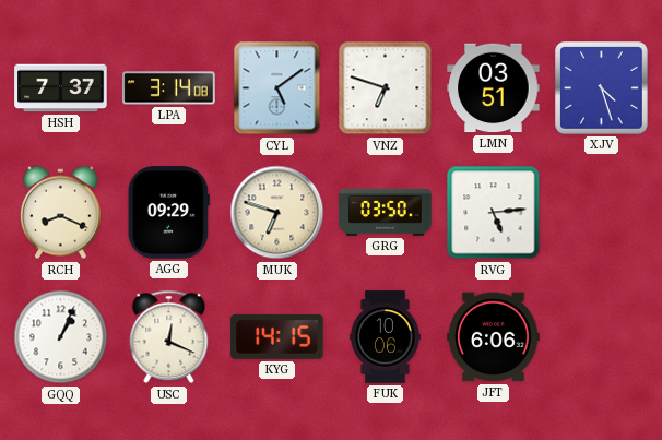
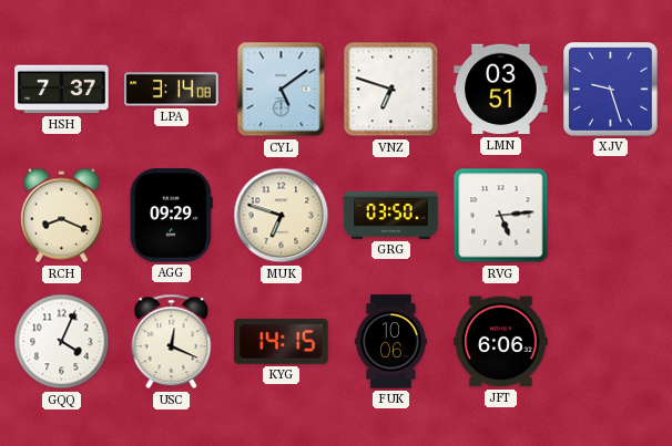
XJV: 4:27 -> 9:27 (611, 90)
GQQ: 1:04 -> 4:04 (62, 342)
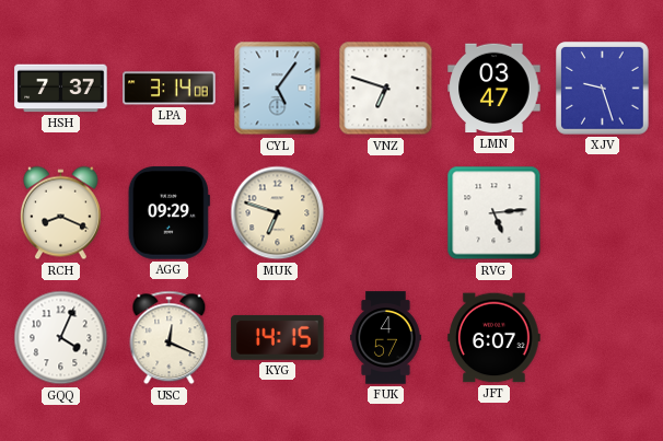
CYL: 5:09 -> 5:06 (278, 89)
LMN: 03:51 -> 03:47 (495, 89)
GRG: 03:50 -> none (391, 215)
FUK: 10:06 -> 4:57 (386, 338)
JFT: 6:06 -> 6:07 (495, 338)
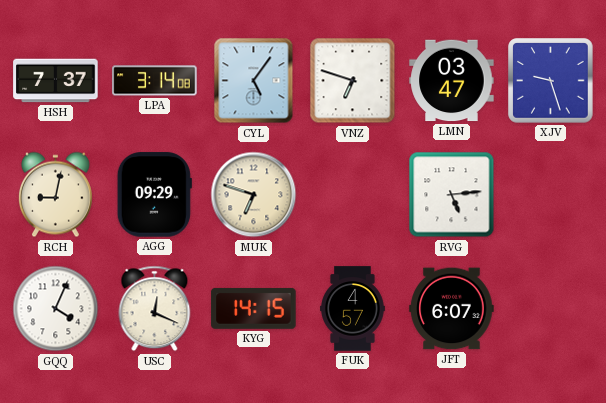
RCH: 8:19 -> 9:02 (55, 195)
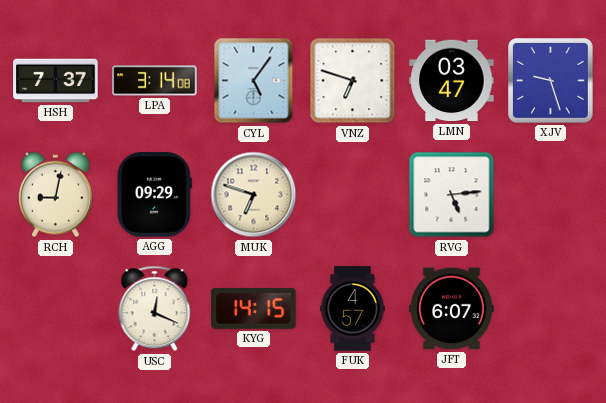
GQQ: 4:04 -> none (56, 309)
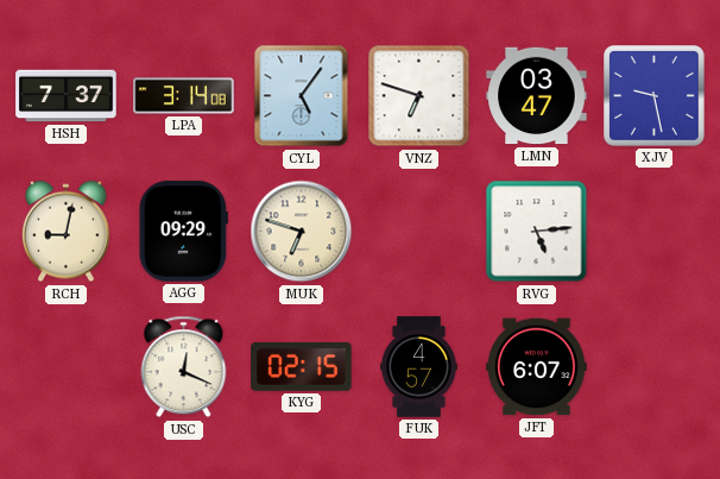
XJV: 9:27 -> 9:28 (655, 96)
KYG: 14:15 -> 02:15 (302, 366)
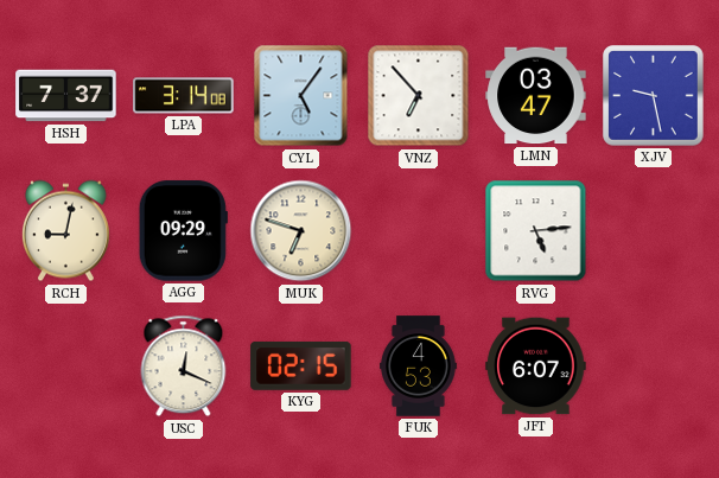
VNZ: 6:48 -> 6:53 (419, 96)
FUK: 4:57 -> 4:53 (419, 367)
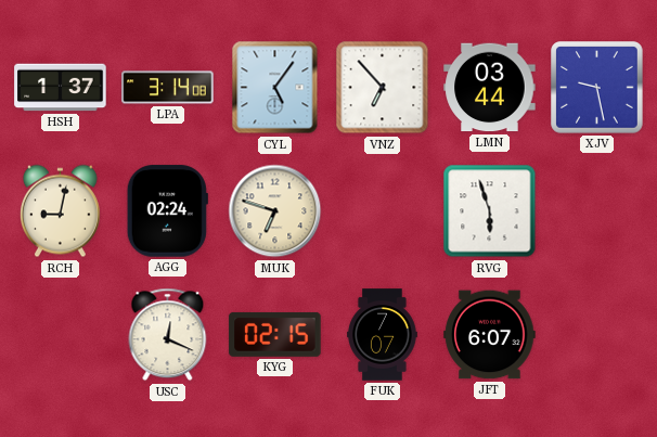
HSH: 7:37 -> 1:37 (61, 88)
LMN: 03:47 -> 03:44 (490, 88)
AGG: 09:29 -> 02:24 (167, 211)
RVG: 5:14 -> 5:57 (490, 211)
FUK: 4:53 -> 7:07 (383, 335)
